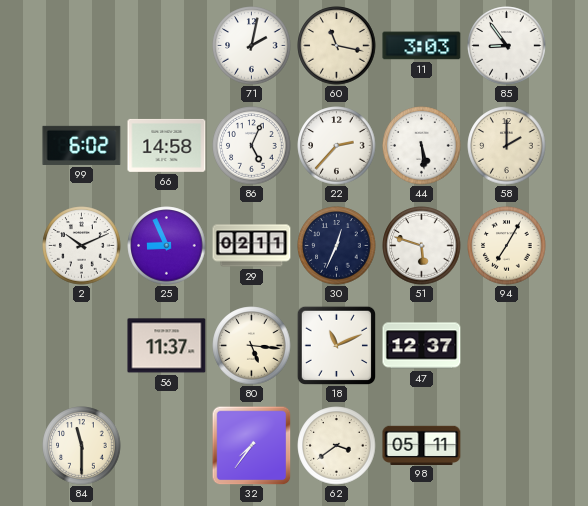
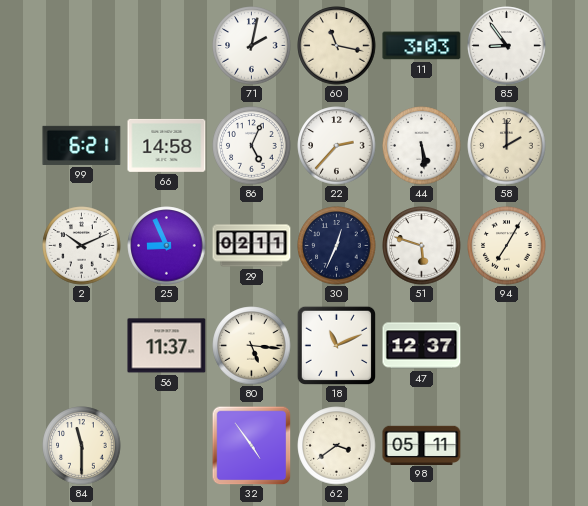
99: 6:02 -> 6:21 (82, 145)
32: 7:36 -> 4:54 (251, 445)
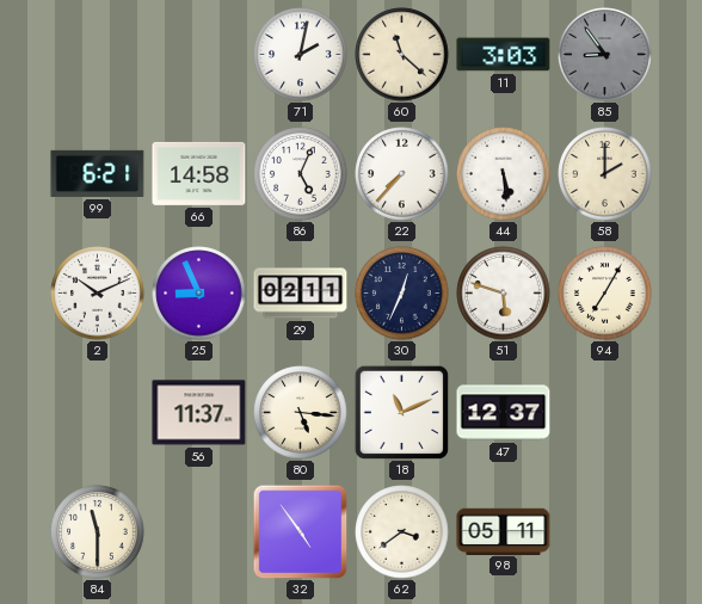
60: 11:17 -> 11:22 (402, 55)
85 dial: white -> grey (605, 55)
22: 2:37 -> 7:37 (402, 174)
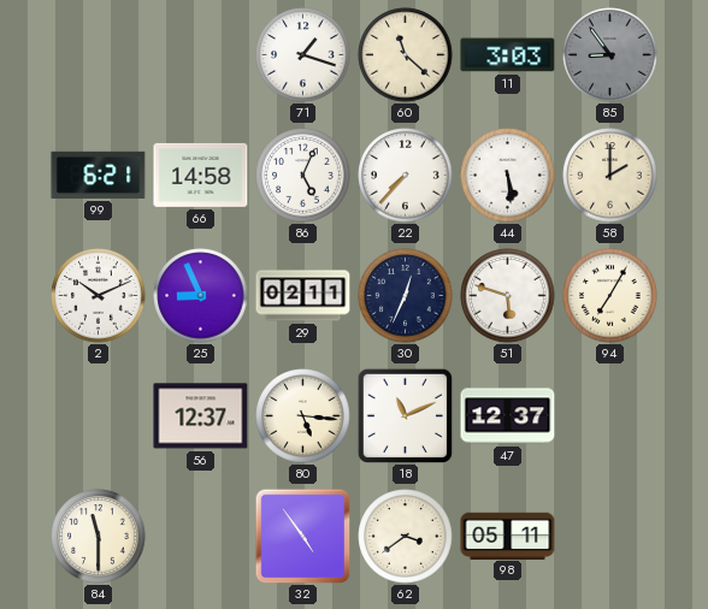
71: 2:02 -> 1:18 (303, 55)
56: 11:37 -> 12:37 (201, 416)
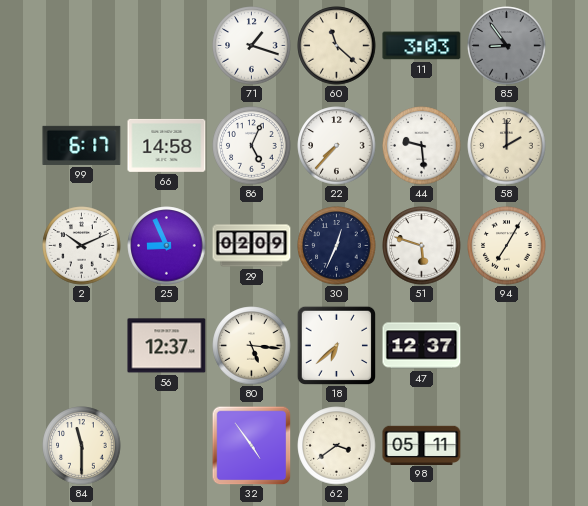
99: 6:21 -> 6:17 (82, 145)
44: 5:29 -> 9:29 (422, 146)
29: 02:11 -> 02:09 (252, 246)
18: 11:11 -> 6:38 (336, 345)
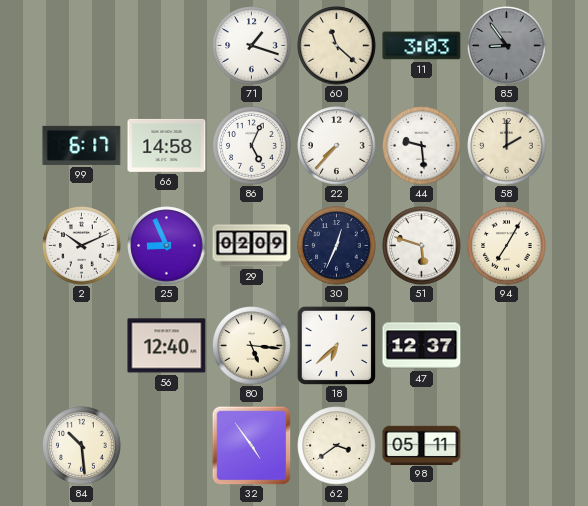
56: 12:37 -> 12:40 (167, 346)
84: 11:30 -> 10:29 (82, 446)
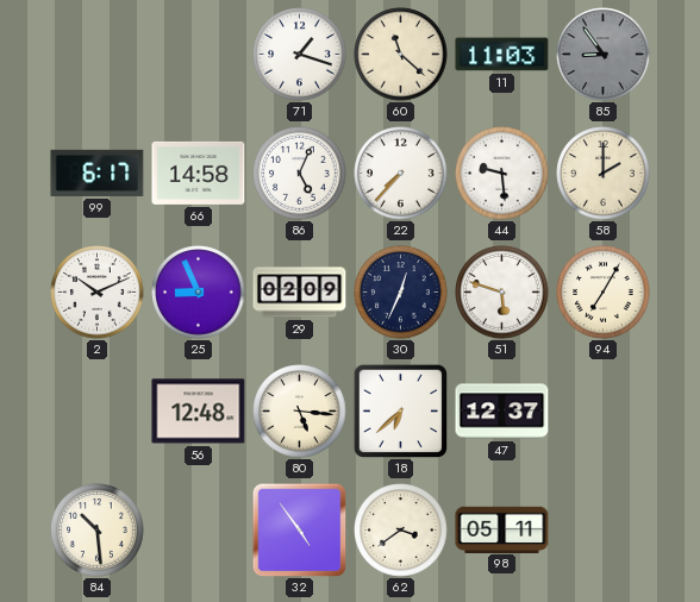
11: 3:03 -> 11:03 (502, 55)
56: 12:40 -> 12:48 (199, 412)
